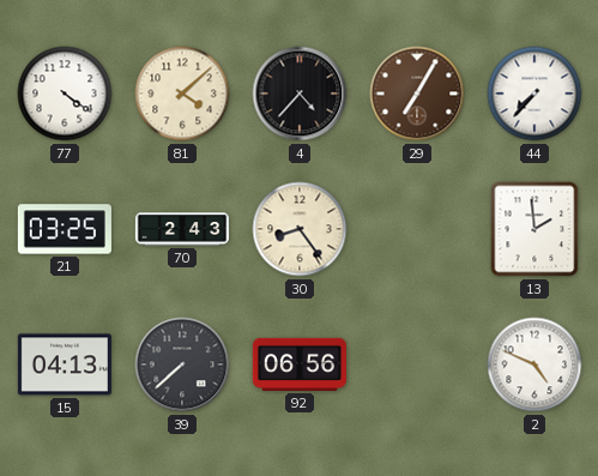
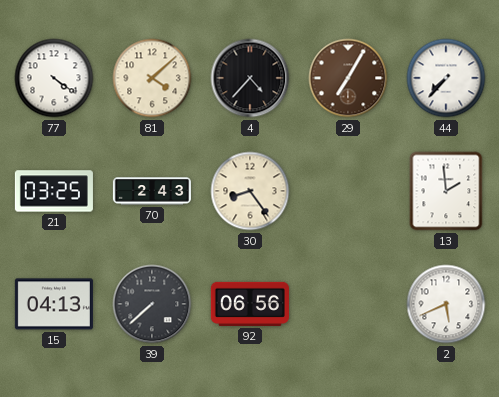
2: 4:49 -> 5:41 (446, 304)
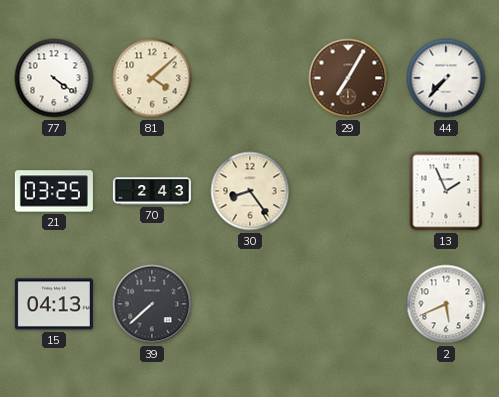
4: 4:37 -> none (250, 78)
13: 1:59 -> 1:56 (446, 191)
92: 06:56 -> none (250, 304)
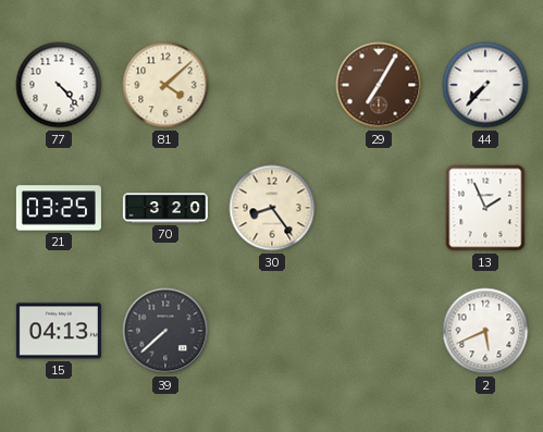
77: 4:21 -> 4:23 (59, 85)
70: 2:43 -> 3:20 (165, 208)
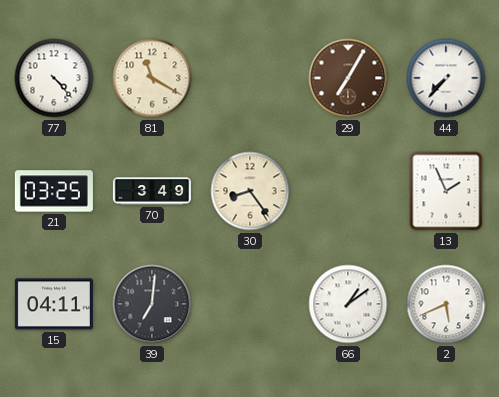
81: 4:08 -> 11:20 (152, 78)
70: 3:20 -> 3:49 (152, 191)
15: 04:13 -> 04:11 (54, 304)
39: 7:38 -> 7:01 (152, 304)
66: none -> 1:09 (348, 304)
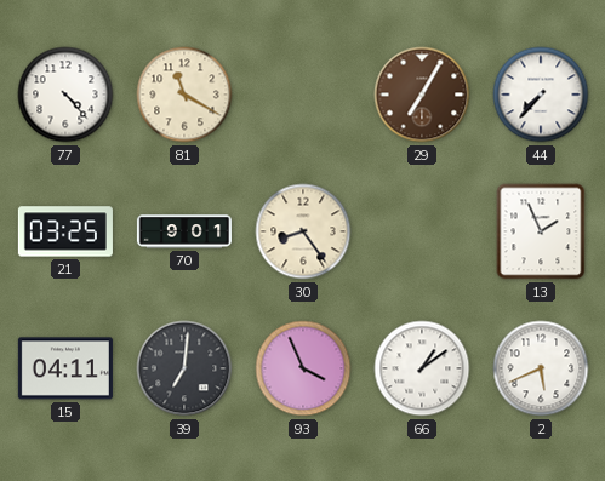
70: 3:49 -> 9:01 (184, 231)
93: none -> 3:56 (303, 368)
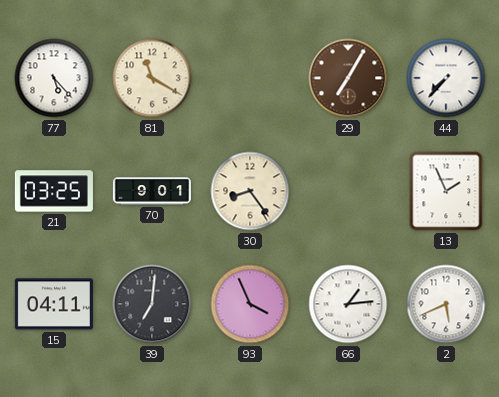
77: 4:23 -> 5:23 (54, 78)
66: 1:09 -> 1:14 (348, 304)
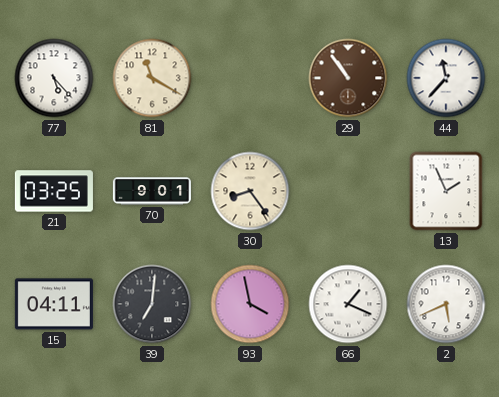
29: 7:05 -> 10:54 (348, 78)
44: 7:37 -> 11:37 (446, 78)
93: 3:56 -> 3:58 (250, 304)
66: 1:14 -> 1:19 (348, 304)
